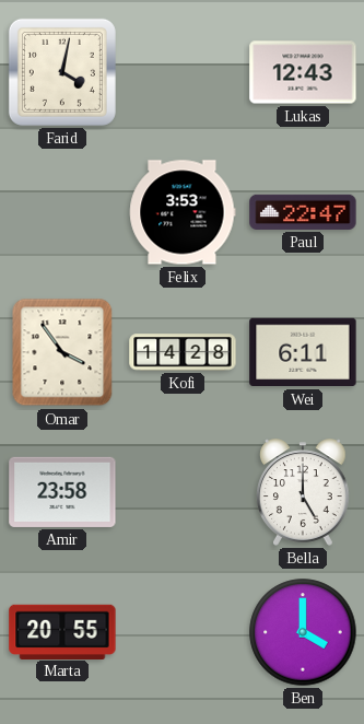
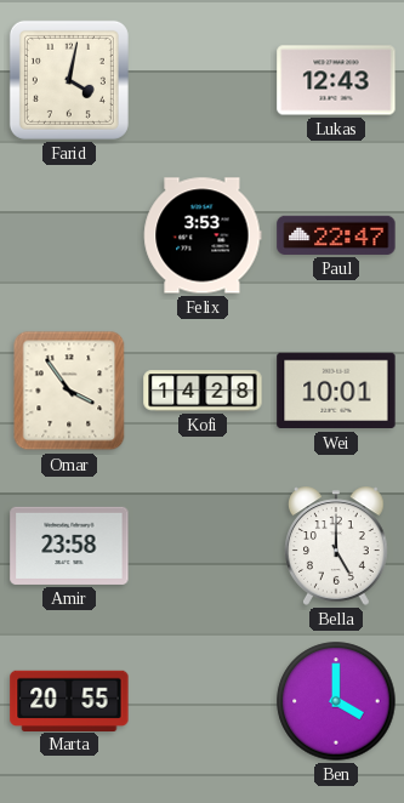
Wei: 6:11 -> 10:01 (336, 391)
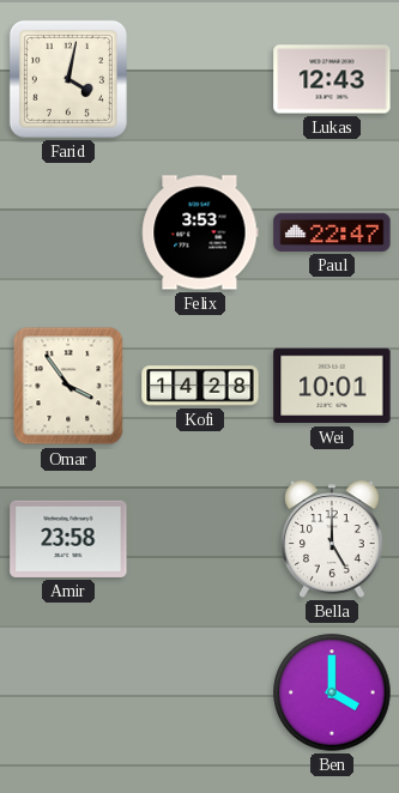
Marta: 20:55 -> none (69, 700)
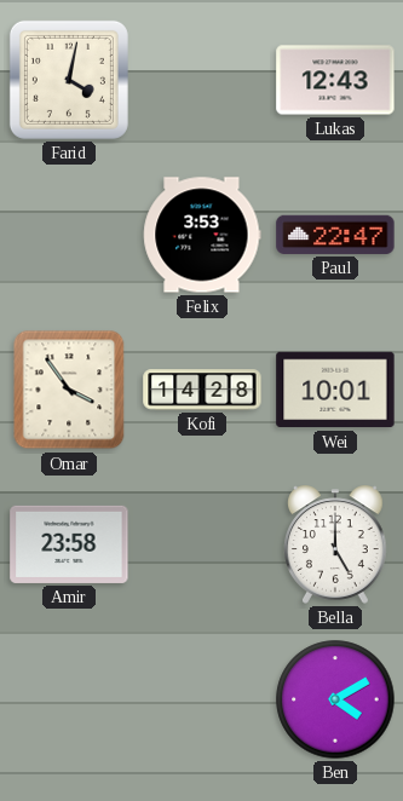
Ben: 4:00 -> 4:10 (335, 699)
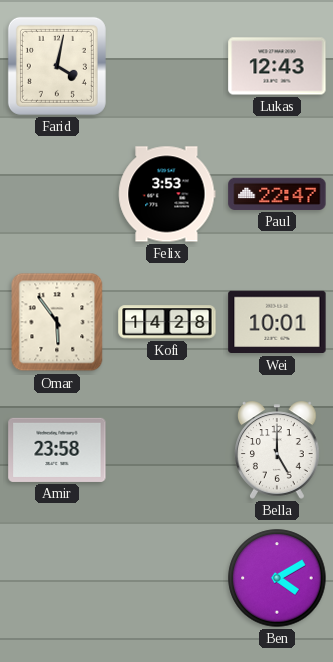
Omar: 3:54 -> 5:54 (57, 322)
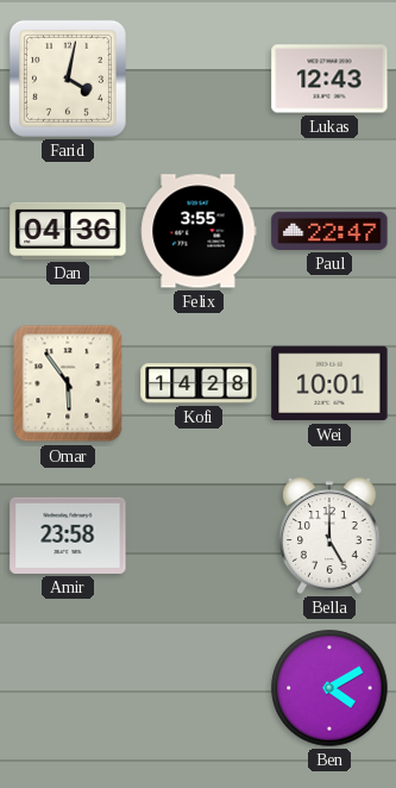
Dan: none -> 04:36 (68, 231)
Felix: 3:53 -> 3:55 (199, 231)
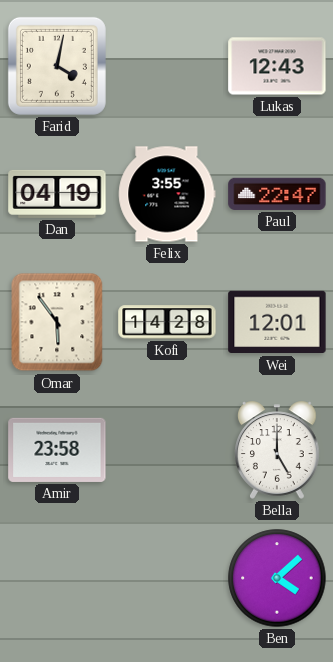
Dan: 04:36 -> 04:19 (57, 194)
Wei: 10:01 -> 12:01 (277, 322)
Ben: 4:10 -> 4:08 (277, 578)
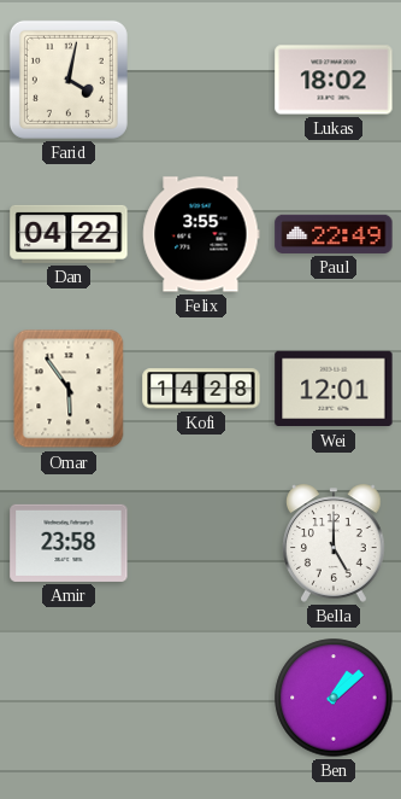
Lukas: 12:43 -> 18:02 (334, 80)
Dan: 04:19 -> 04:22 (69, 234)
Paul: 22:47 -> 22:49 (334, 234)
Ben: 4:08 -> 1:08 (334, 698)
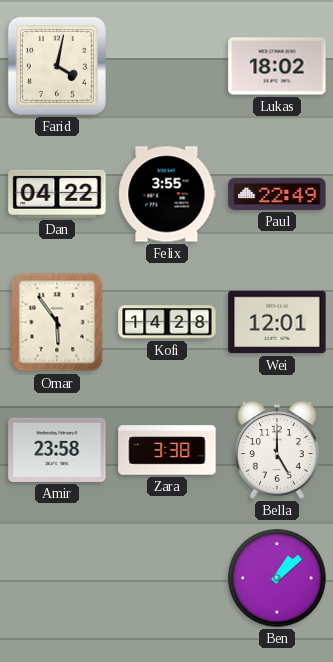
Zara: none -> 3:38 (167, 450)
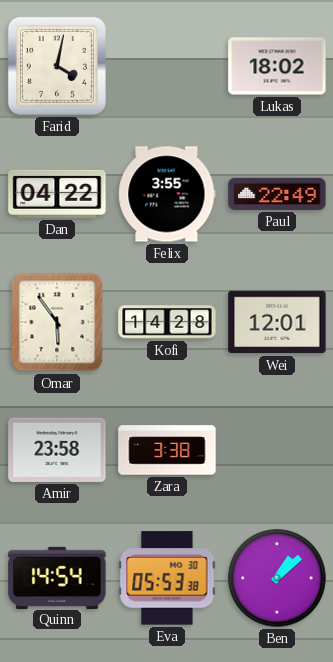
Bella: 5:00 -> none (278, 450)
Quinn: none -> 14:54 (57, 577)
Eva: none -> 05:53 (167, 578)
